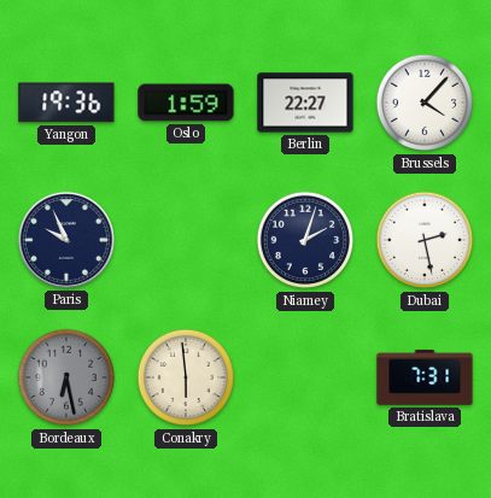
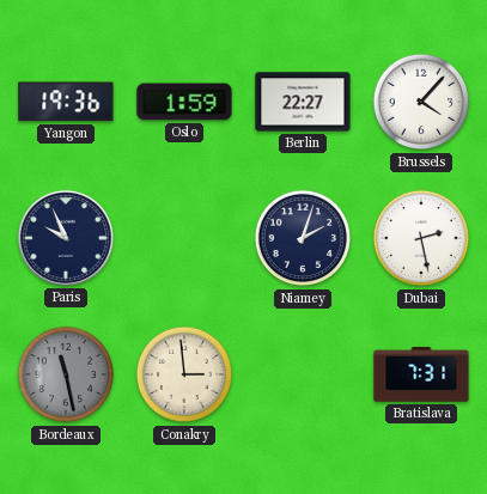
Bordeaux: 6:28 -> 11:28 (66, 374)
Conakry: 5:59 -> 2:59 (184, 374)
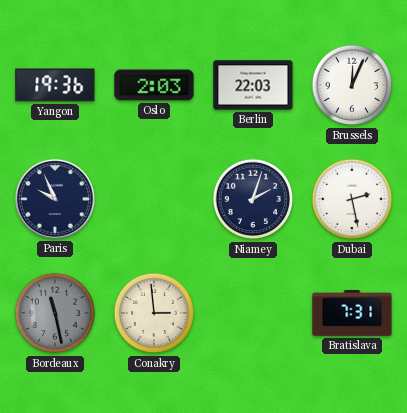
Oslo: 1:59 -> 2:03 (154, 85)
Berlin: 22:27 -> 22:03 (253, 85)
Brussels: 4:07 -> 12:04 (352, 85)
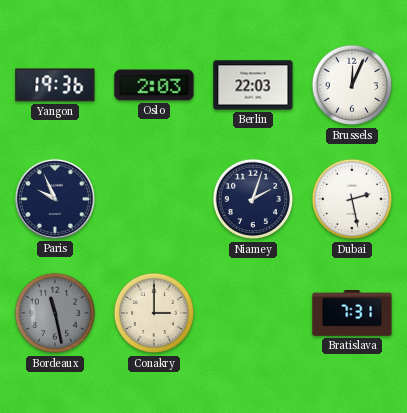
Conakry: 2:59 -> 3:00 (154, 313)
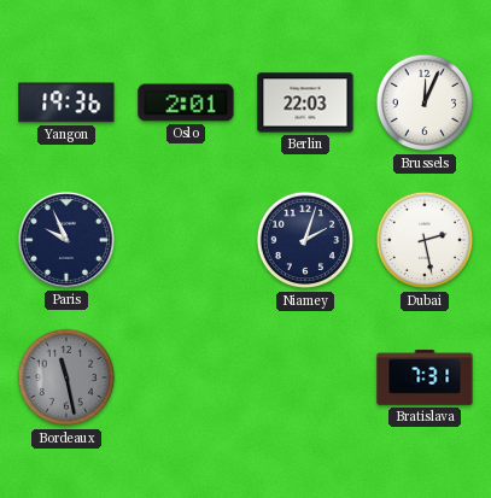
Oslo: 2:03 -> 2:01 (186, 102)
Conakry: 3:00 -> none (154, 313)
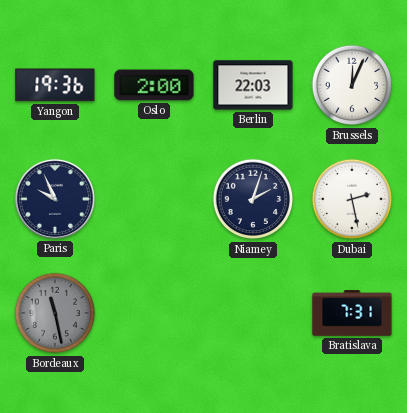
Oslo: 2:01 -> 2:00 (154, 85)
